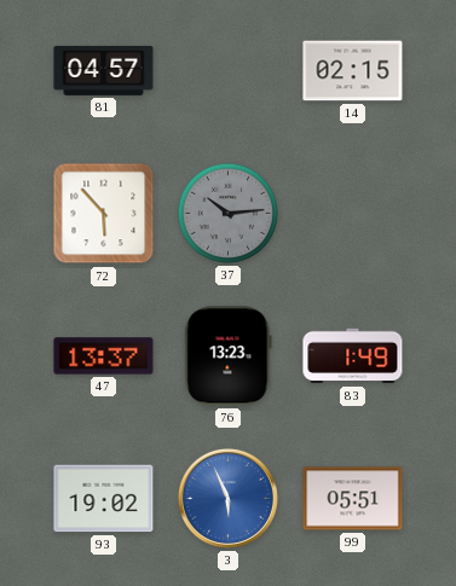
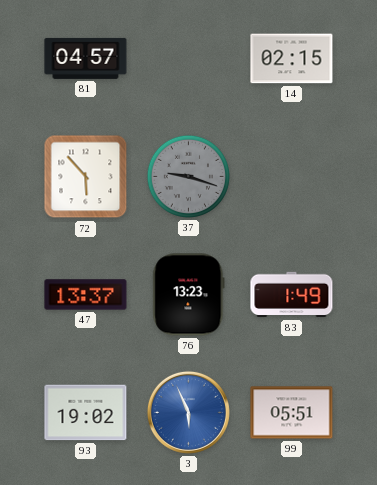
37: 10:14 -> 9:18 (188, 176)
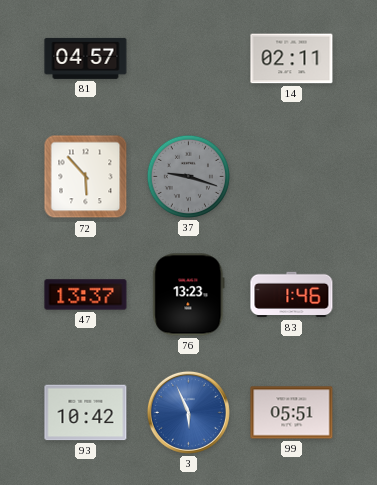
14: 02:15 -> 02:11 (292, 59)
83: 1:49 -> 1:46 (292, 295)
93: 19:02 -> 10:42 (86, 413)
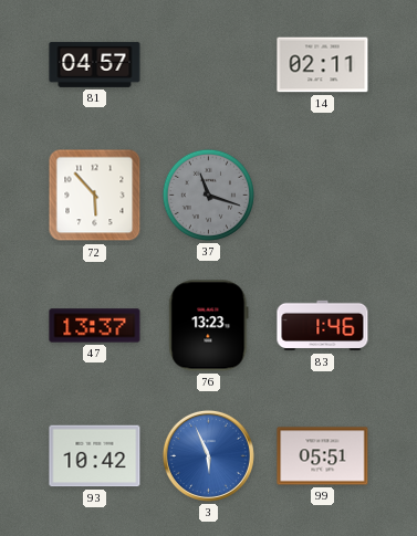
37: 9:18 -> 11:18 (208, 195)
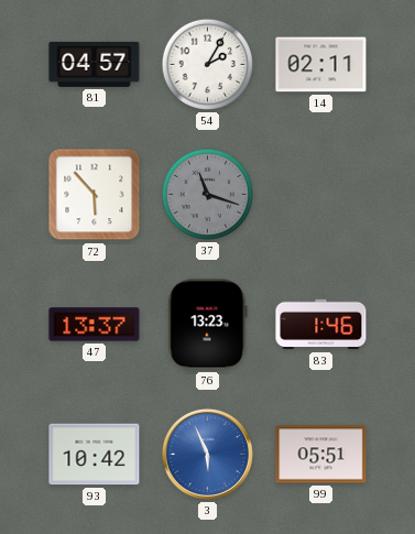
54: none -> 2:05 (207, 64)
